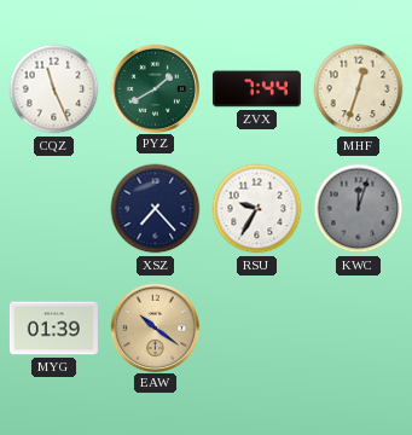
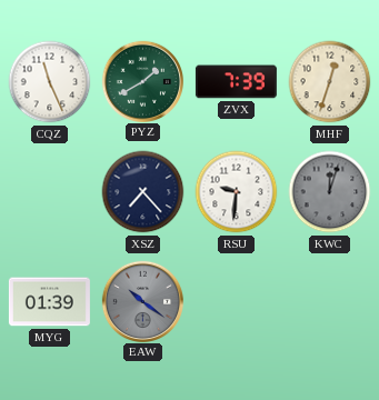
ZVX: 7:44 -> 7:39 (236, 82)
RSU: 9:35 -> 9:31 (237, 192)
EAW dial: champagne -> grey (142, 301)
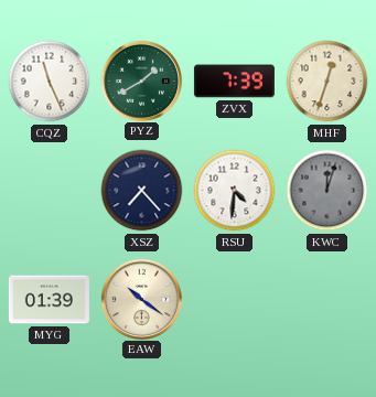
RSU: 9:31 -> 4:31 (235, 191)
EAW dial: grey -> cream (141, 299)
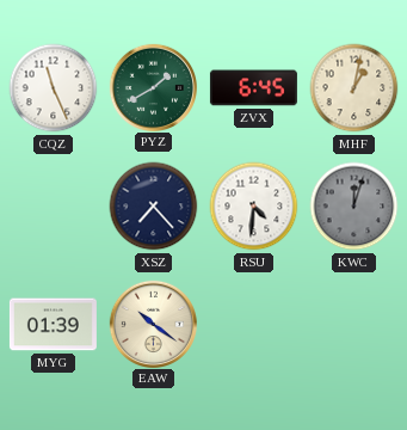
ZVX: 7:39 -> 6:45 (253, 88)
MHF: 12:33 -> 1:02 (354, 88)
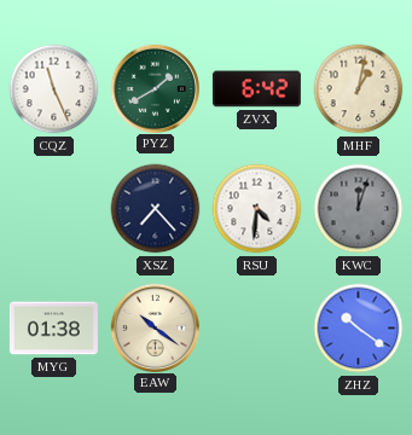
ZVX: 6:45 -> 6:42 (256, 89)
MYG: 01:39 -> 01:38 (53, 329)
ZHZ: none -> 10:21 (359, 329)
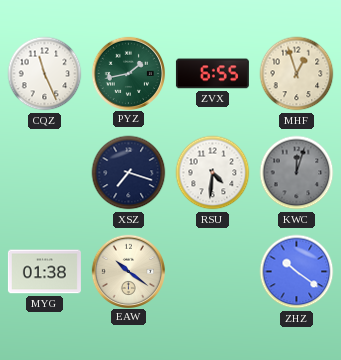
PYZ: 1:40 -> 1:43 (128, 73)
ZVX: 6:42 -> 6:55 (212, 74)
MHF: 1:02 -> 12:57 (297, 74)
XSZ: 7:23 -> 7:18 (129, 173)
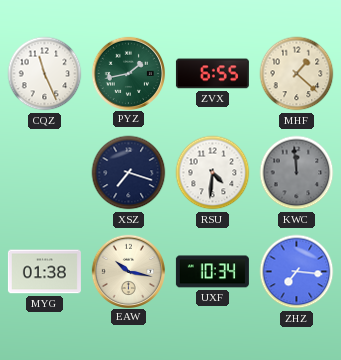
MHF: 12:57 -> 1:22 (297, 74)
KWC: 12:03 -> 11:59 (297, 173)
EAW: 10:21 -> 10:17 (128, 271)
UXF: none -> 10:34 (212, 272)
ZHZ: 10:21 -> 7:16 (297, 272)
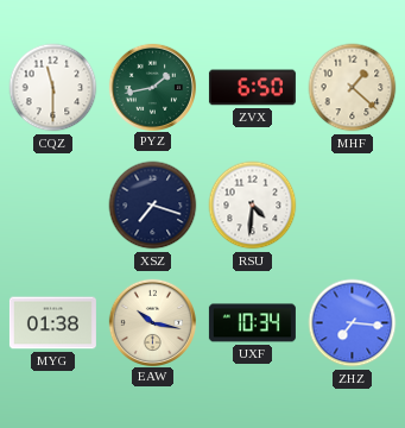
CQZ: 11:26 -> 11:30 (53, 88)
ZVX: 6:55 -> 6:50 (252, 88)
KWC: 11:59 -> none (297, 173)
